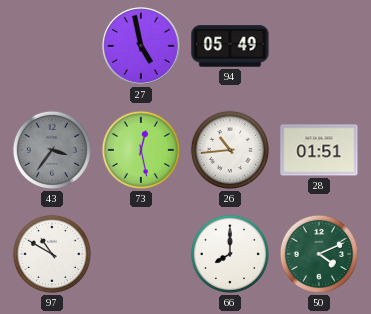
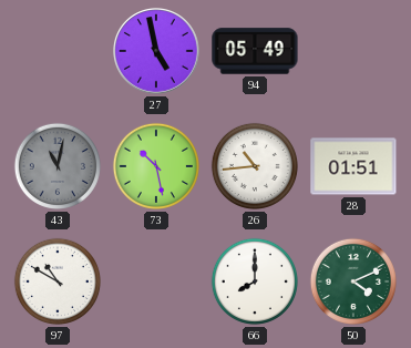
43: 3:36 -> 11:02 (58, 166)
73: 12:28 -> 10:28 (156, 166)
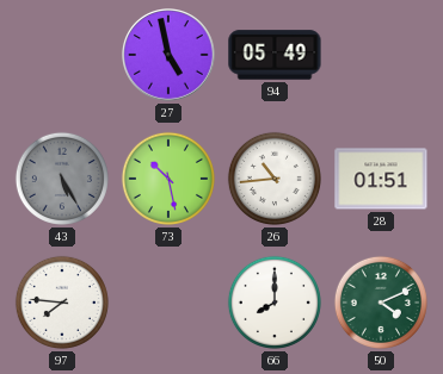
43: 11:02 -> 5:25 (62, 179)
97: 10:50 -> 7:46 (62, 303)
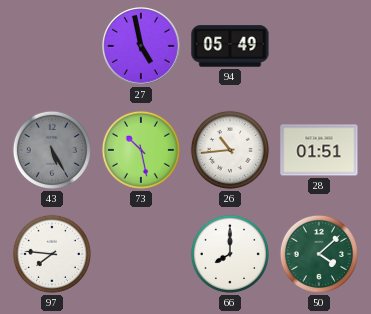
50: 4:11 -> 4:08 (319, 254)
